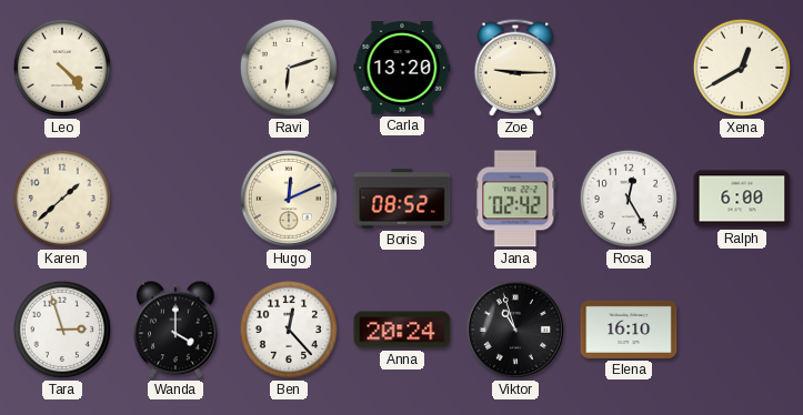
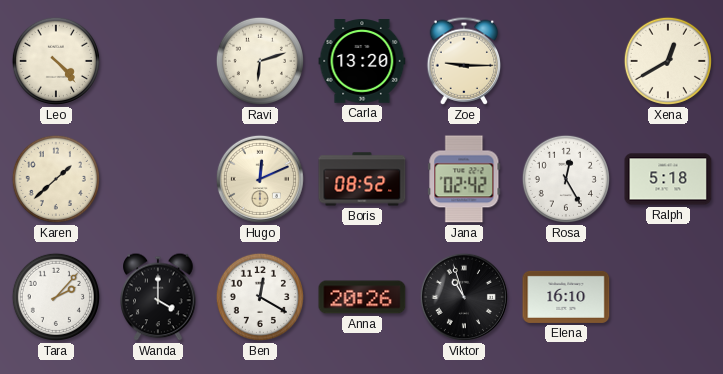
Ralph: 6:00 -> 5:18 (668, 179)
Tara: 2:57 -> 2:07 (56, 297)
Ben: 12:23 -> 12:20 (260, 297)
Anna: 20:24 -> 20:26 (362, 297)
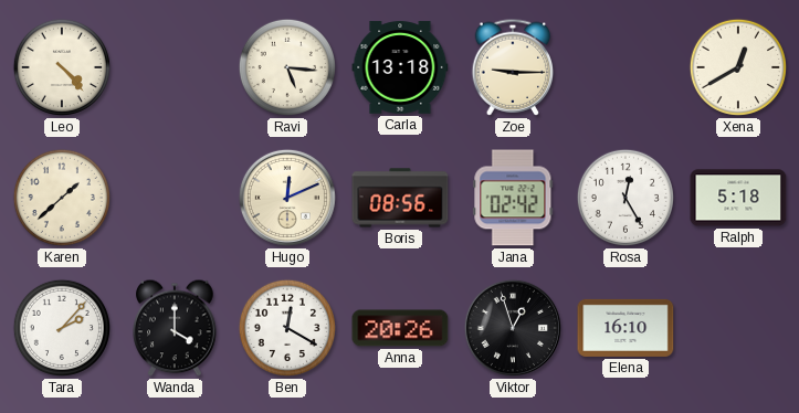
Ravi: 6:12 -> 5:16 (287, 67)
Carla: 13:20 -> 13:18 (400, 67)
Boris: 08:52 -> 08:56 (400, 198)
Viktor: 10:57 -> 12:57 (513, 328)
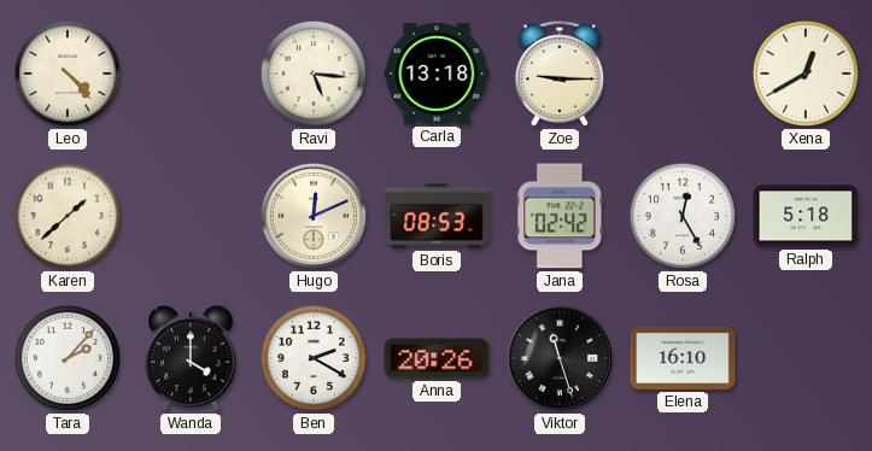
Boris: 08:56 -> 08:53 (437, 216)
Ben: 12:20 -> 2:20 (314, 358)
Viktor: 12:57 -> 11:27 (560, 358)
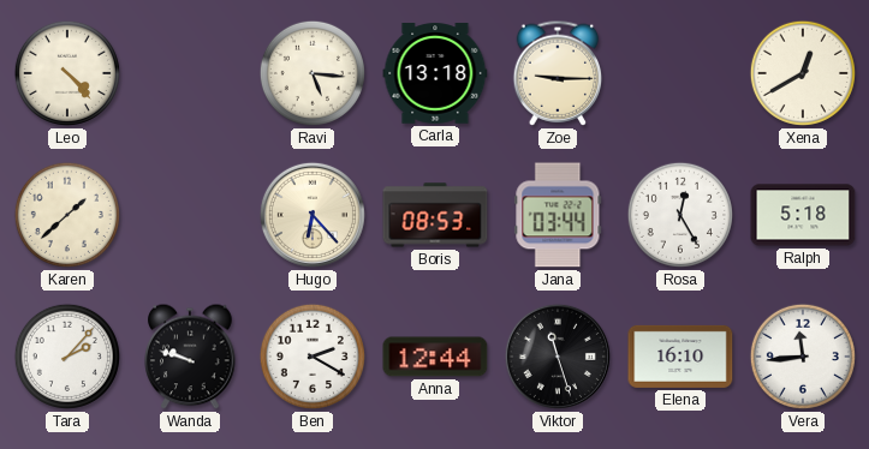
Hugo: 12:11 -> 6:23 (313, 215)
Jana: 02:42 -> 03:44 (558, 215)
Wanda: 4:00 -> 9:48 (190, 357)
Anna: 20:26 -> 12:44 (435, 357)
Vera: none -> 11:44 (803, 357)
